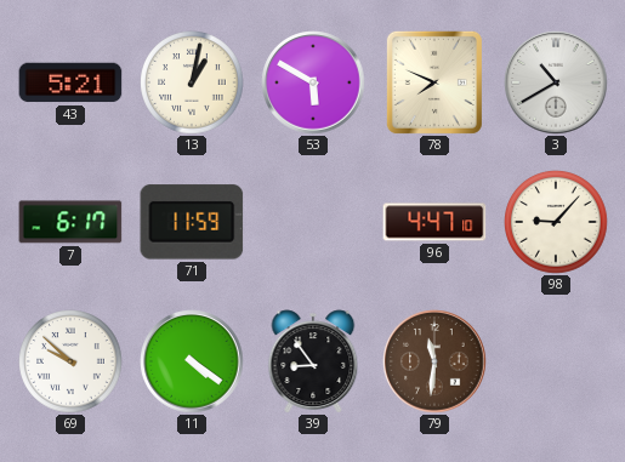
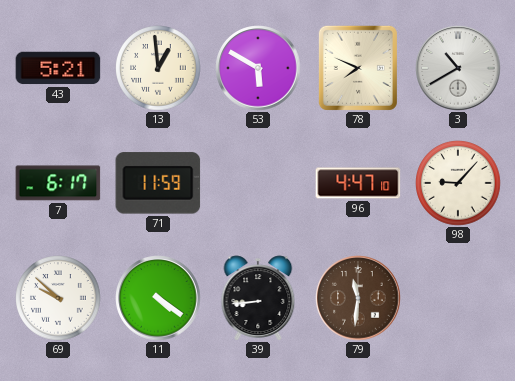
13: 1:02 -> 12:59 (158, 68)
39: 8:54 -> 8:44 (258, 298)
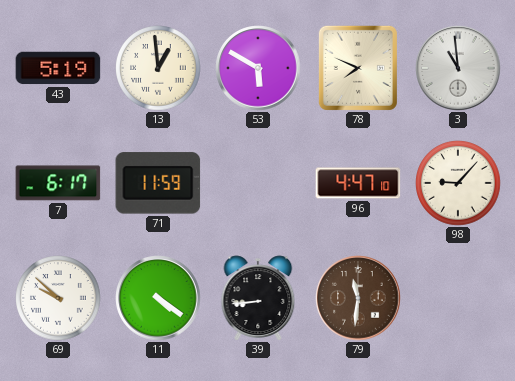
43: 5:21 -> 5:19 (58, 68)
3: 10:40 -> 10:59 (458, 68)
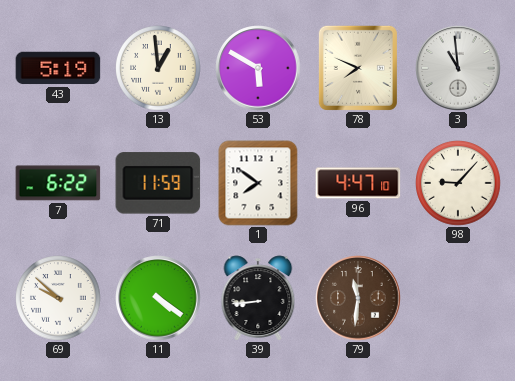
7: 6:17 -> 6:22 (58, 183)
1: none -> 7:51 (258, 183)
